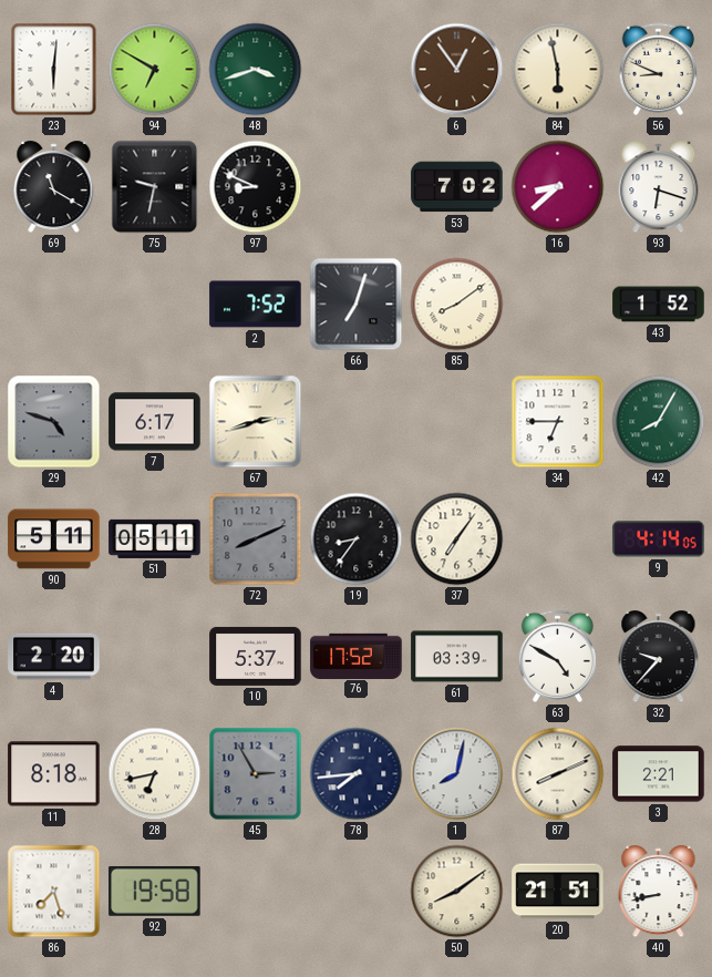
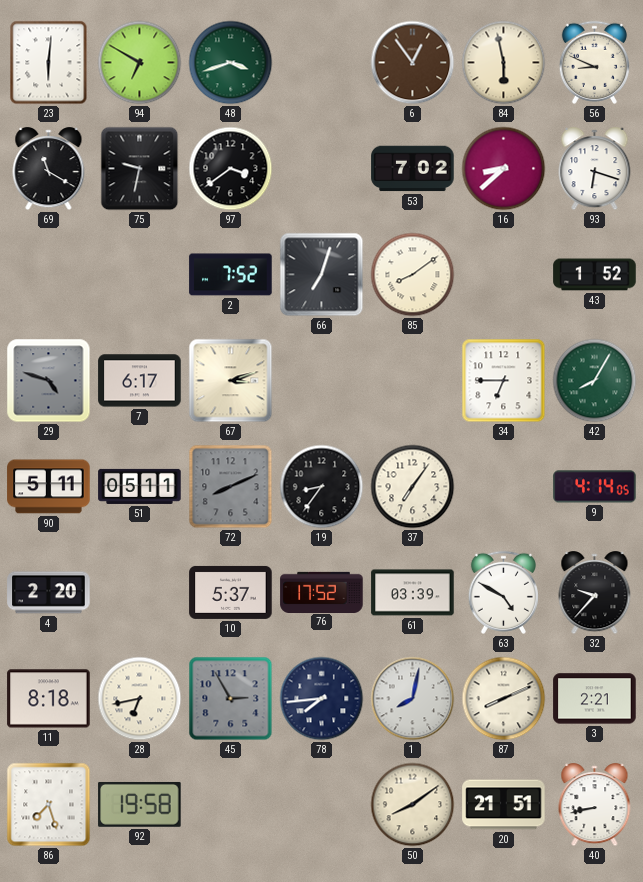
97: 8:49 -> 3:39 (231, 169)
67: 2:42 -> 3:12 (231, 381)
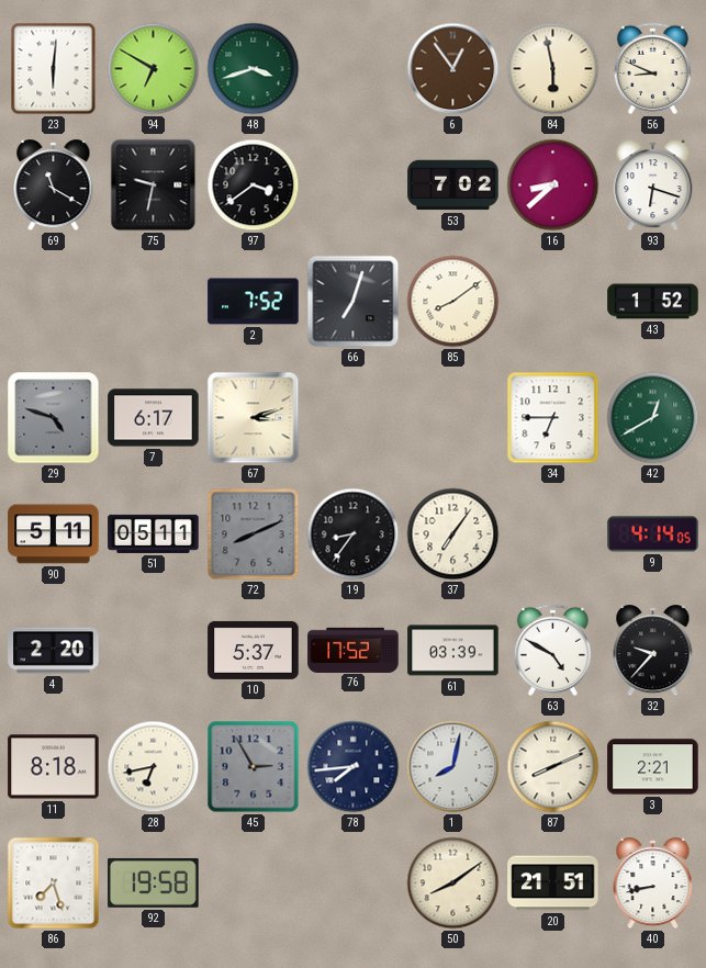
42: 8:05 -> 12:40 (653, 418)
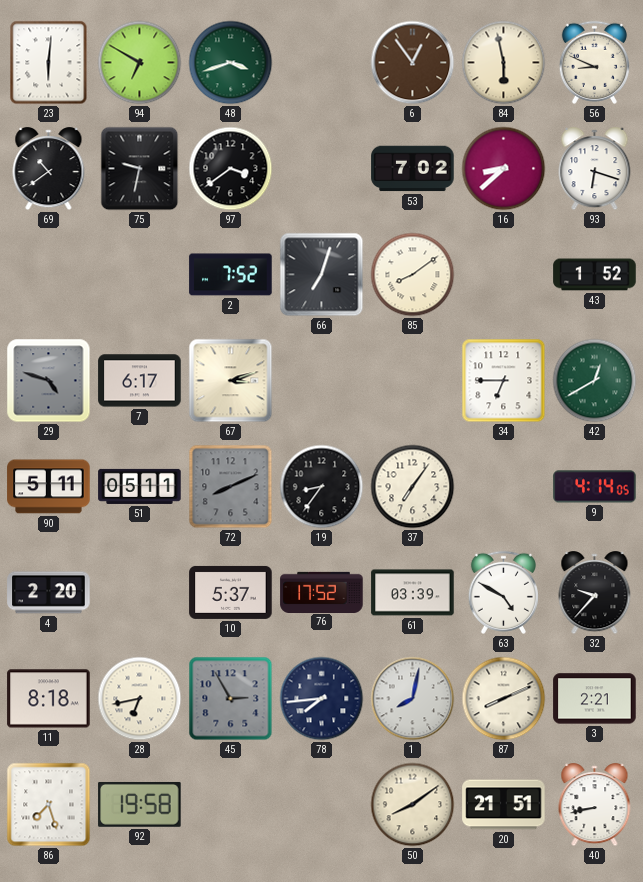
69: 11:20 -> 10:39 (49, 169)
